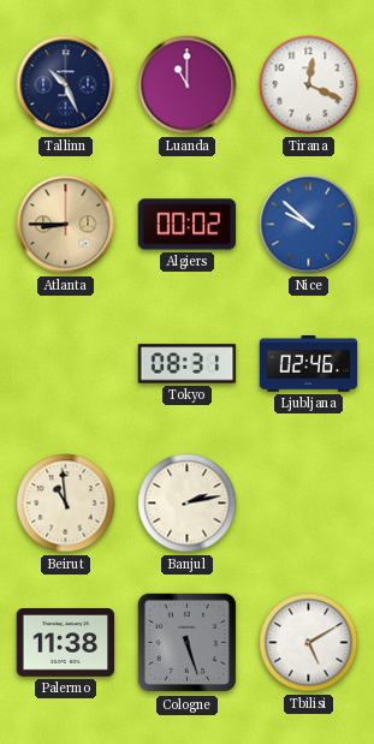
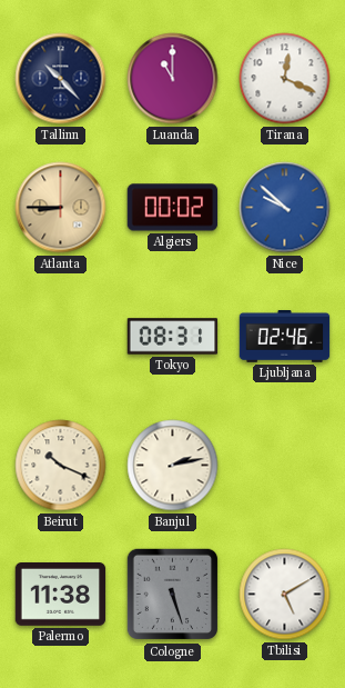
Tallinn: 10:26 -> 10:23 (61, 79)
Beirut: 10:59 -> 10:19 (61, 466)
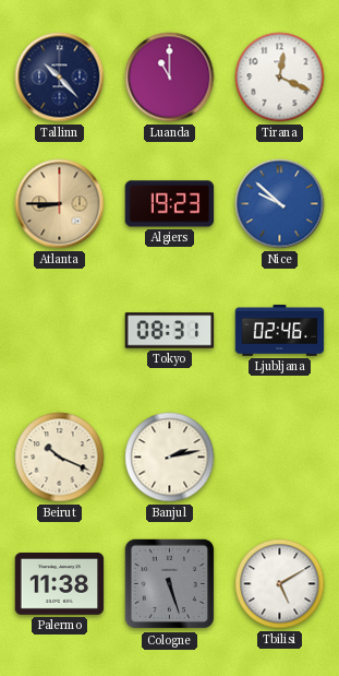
Algiers: 00:02 -> 19:23 (170, 204)
